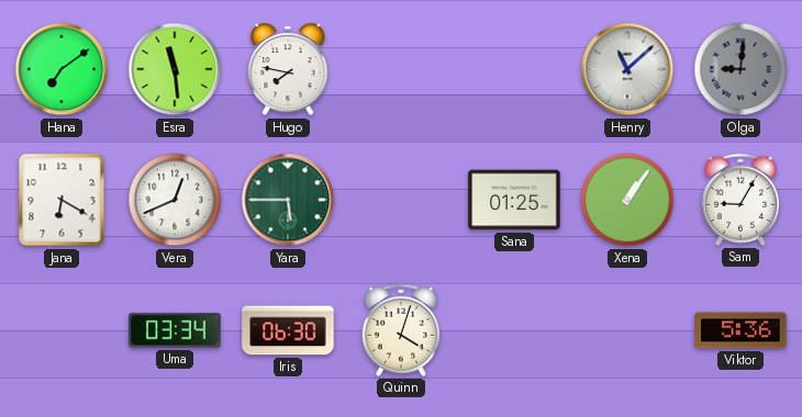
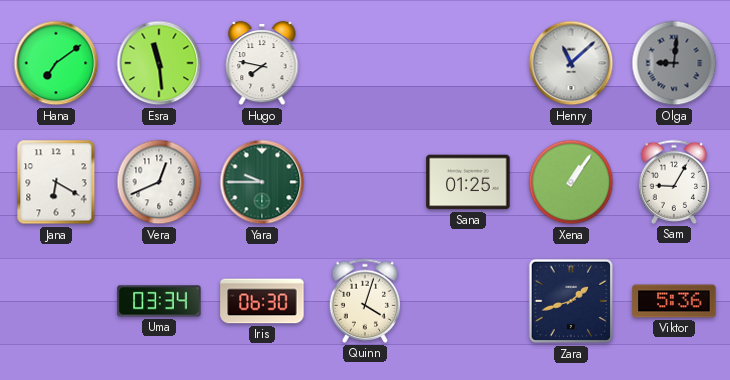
Yara: 5:45 -> 9:45 (262, 182)
Zara: none -> 1:42 (571, 301)
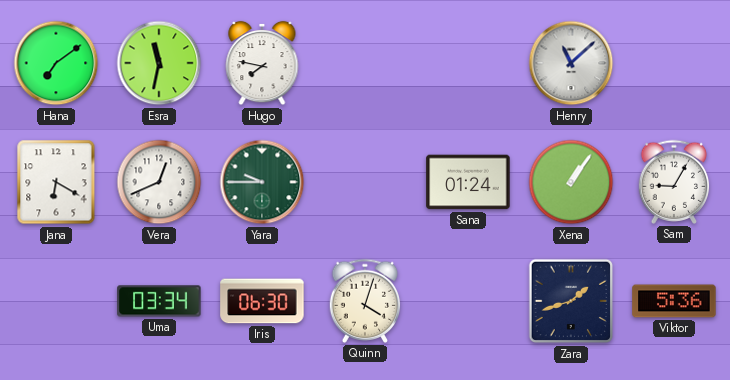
Esra: 11:29 -> 11:32 (159, 63)
Olga: 9:01 -> none (674, 63)
Sana: 01:25 -> 01:24 (468, 182)
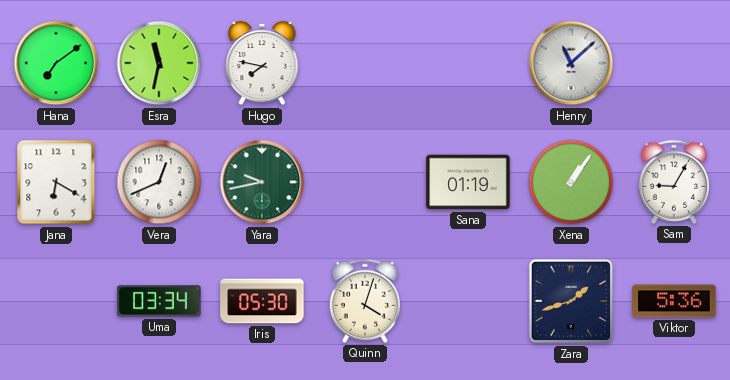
Yara: 9:45 -> 9:43 (262, 182)
Sana: 01:24 -> 01:19 (468, 182)
Iris: 06:30 -> 05:30 (262, 301)
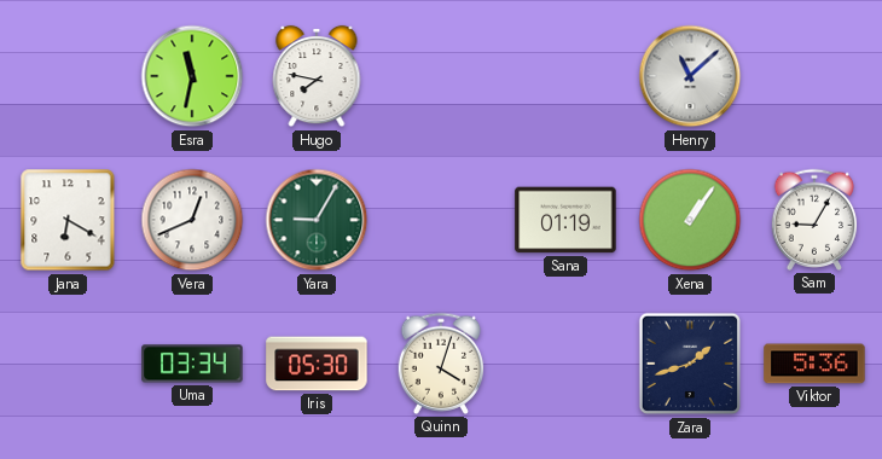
Hana: 7:09 -> none (56, 63)
Yara: 9:43 -> 9:05 (317, 220)
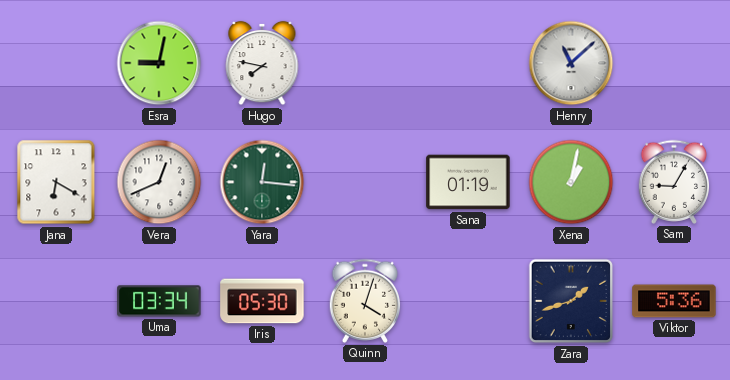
Esra: 11:32 -> 9:02 (159, 63)
Yara: 9:05 -> 12:16 (262, 182)
Xena: 1:06 -> 1:02 (571, 182)
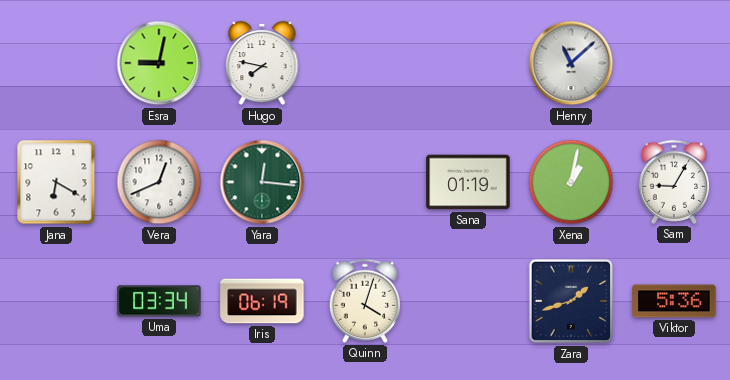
Iris: 05:30 -> 06:19 (262, 301)
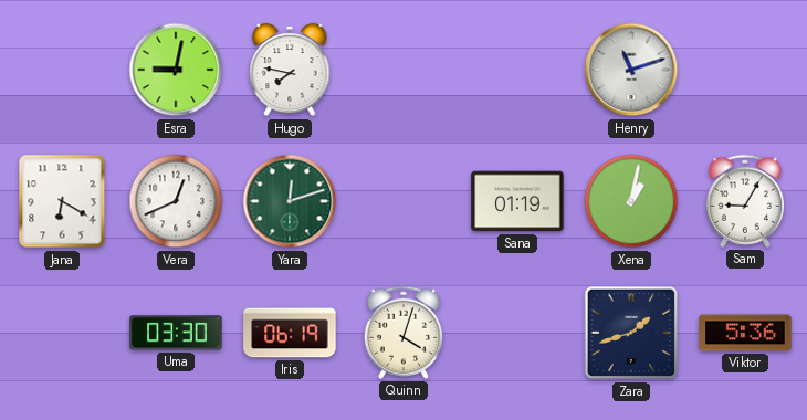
Henry: 11:08 -> 11:12 (631, 70)
Yara: 12:16 -> 12:12 (290, 201)
Uma: 03:34 -> 03:30 (176, 333)
